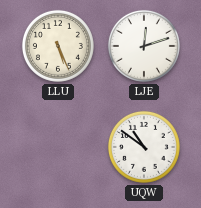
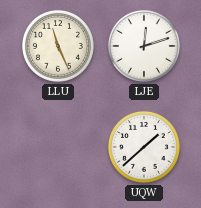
LLU: 5:26 -> 11:26 (58, 46)
UQW: 10:51 -> 1:38 (144, 147)
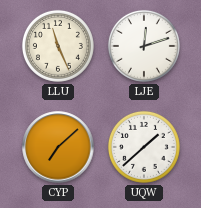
CYP: none -> 7:08 (58, 147)
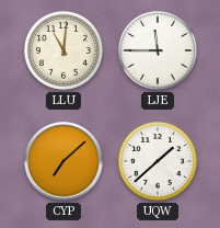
LLU: 11:26 -> 11:01 (63, 50)
LJE: 12:12 -> 11:45 (158, 50)
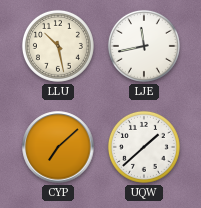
LLU: 11:01 -> 10:28 (58, 46)
LJE: 11:45 -> 11:43 (144, 46)
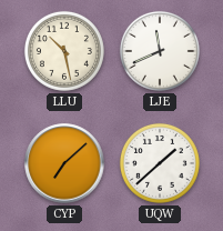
LJE: 11:43 -> 11:41 (160, 51)
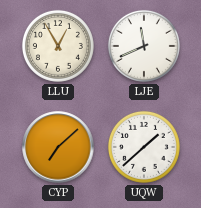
LLU: 10:28 -> 12:55 (58, 46)
